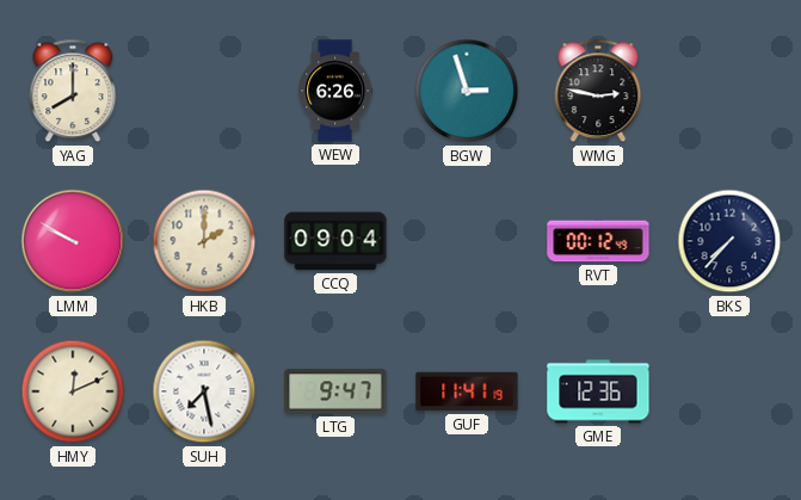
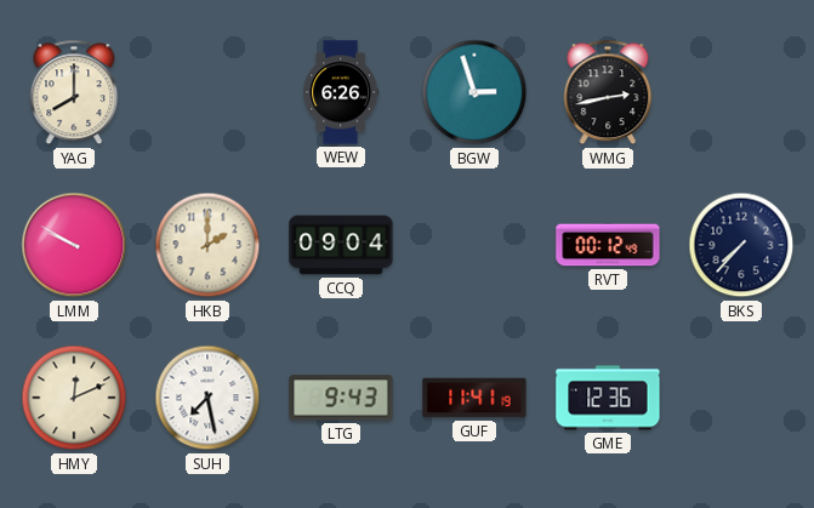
WMG: 2:47 -> 2:43 (608, 92)
LTG: 9:47 -> 9:43 (341, 398)
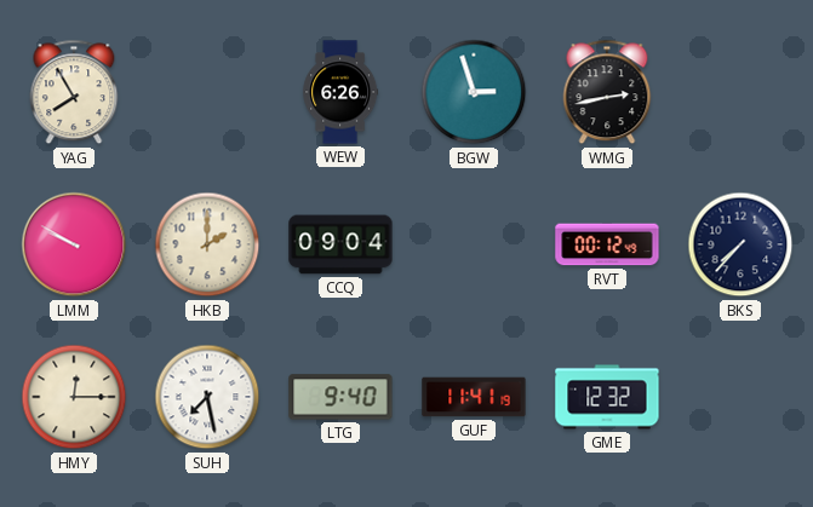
YAG: 8:00 -> 7:55 (74, 92)
HMY: 12:11 -> 12:15 (74, 397)
LTG: 9:43 -> 9:40 (340, 397)
GME: 12:36 -> 12:32 (607, 397)
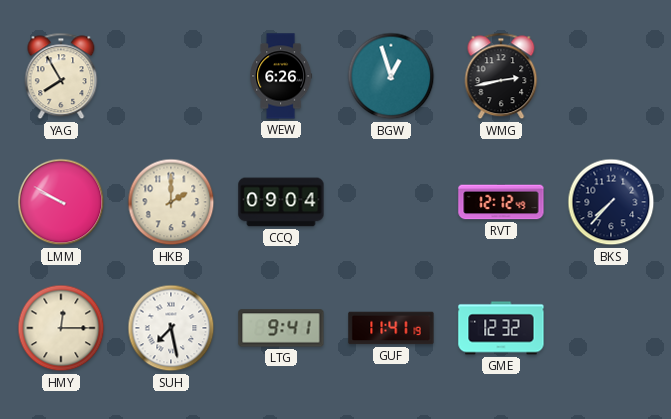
BGW: 2:57 -> 12:57 (391, 76)
RVT: 00:12 -> 12:12 (501, 202)
LTG: 9:40 -> 9:41 (281, 328)
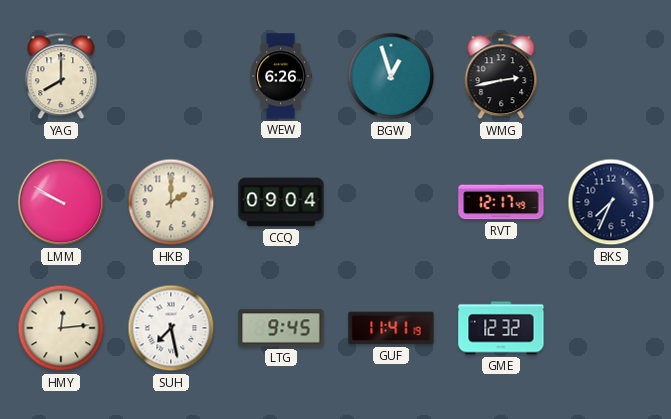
YAG: 7:55 -> 8:00 (61, 76)
RVT: 12:12 -> 12:17 (501, 202)
BKS: 7:37 -> 7:34 (611, 202)
HMY: 12:15 -> 12:14 (61, 328)
LTG: 9:41 -> 9:45 (281, 328)
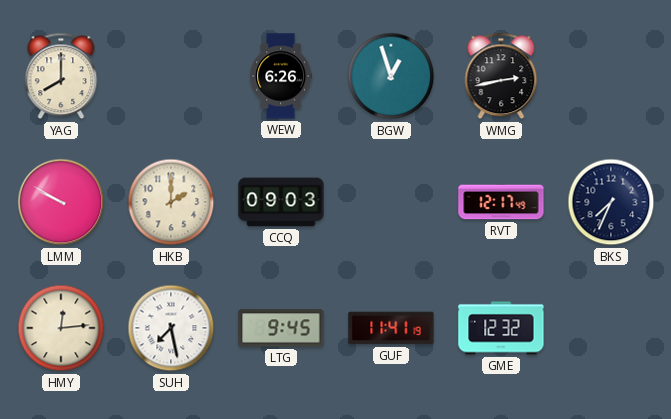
CCQ: 09:04 -> 09:03 (281, 202)
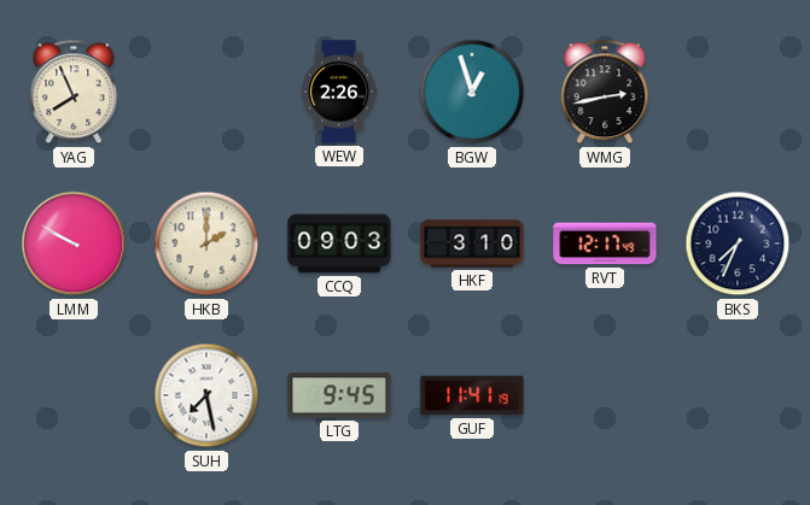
YAG: 8:00 -> 7:56 (74, 92)
WEW: 6:26 -> 2:26 (339, 92)
HKF: none -> 3:10 (472, 243)
HMY: 12:14 -> none (61, 328)
GME: 12:32 -> none (501, 328)
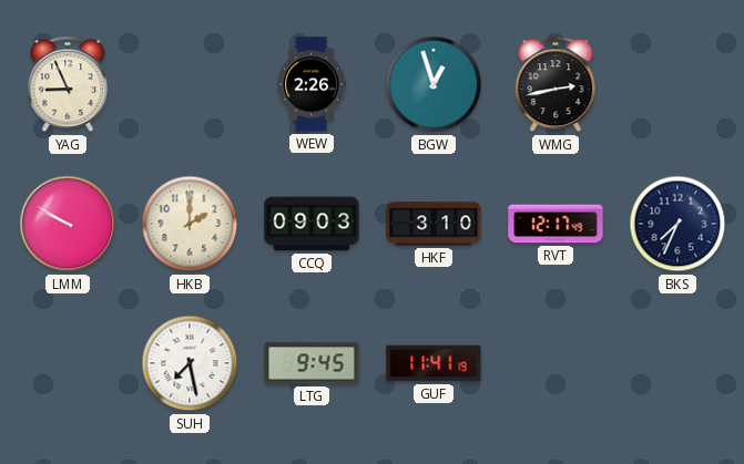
YAG: 7:56 -> 8:56 (68, 84)
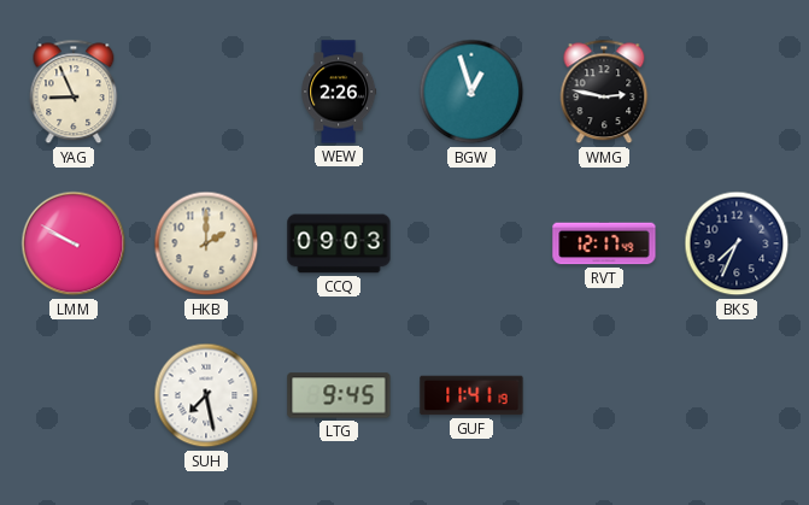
WMG: 2:43 -> 2:47 (604, 92)
HKF: 3:10 -> none (434, 224)
